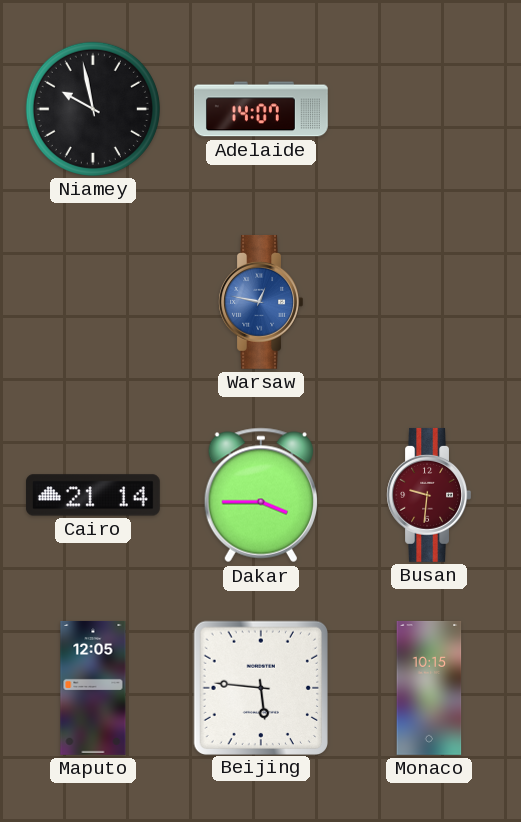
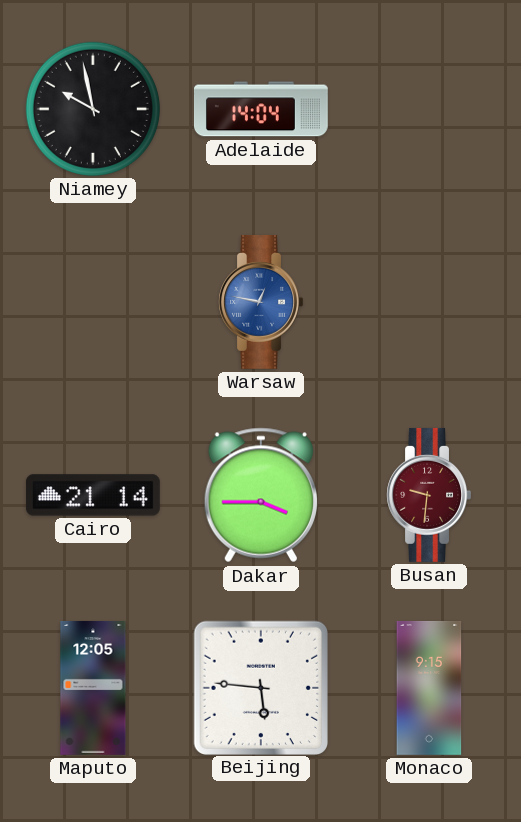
Adelaide: 14:07 -> 14:04 (261, 109)
Monaco: 10:15 -> 9:15 (429, 688)
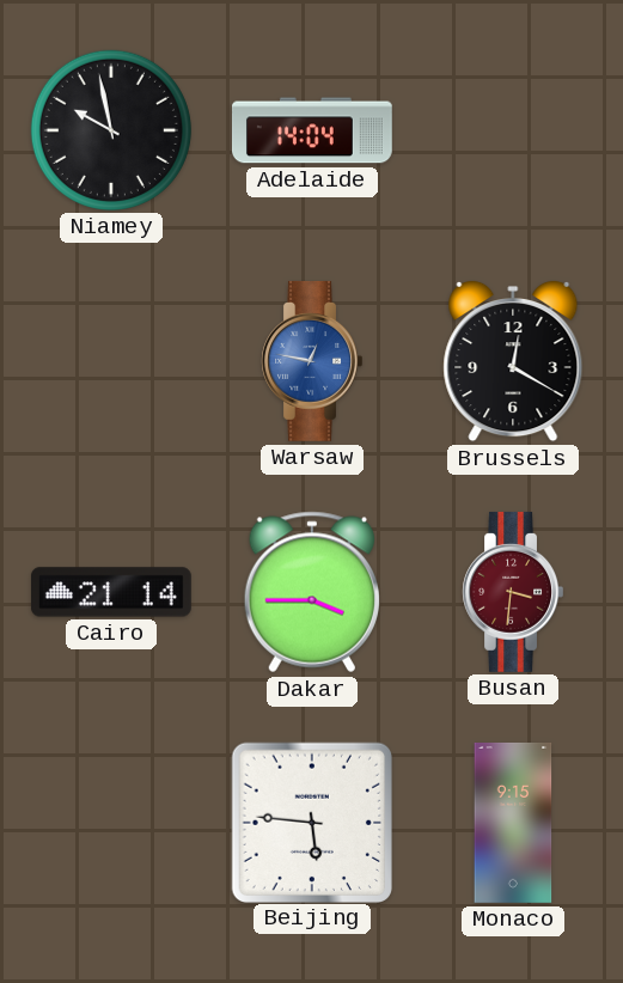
Brussels: none -> 12:20 (513, 361)
Busan: 9:31 -> 3:31 (513, 592)
Maputo: 12:05 -> none (93, 688)
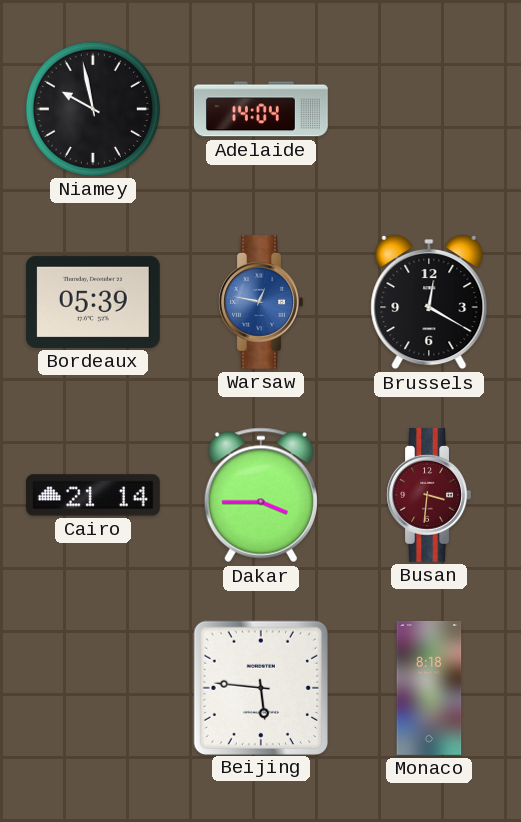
Bordeaux: none -> 05:39 (93, 302)
Monaco: 9:15 -> 8:18 (429, 688)
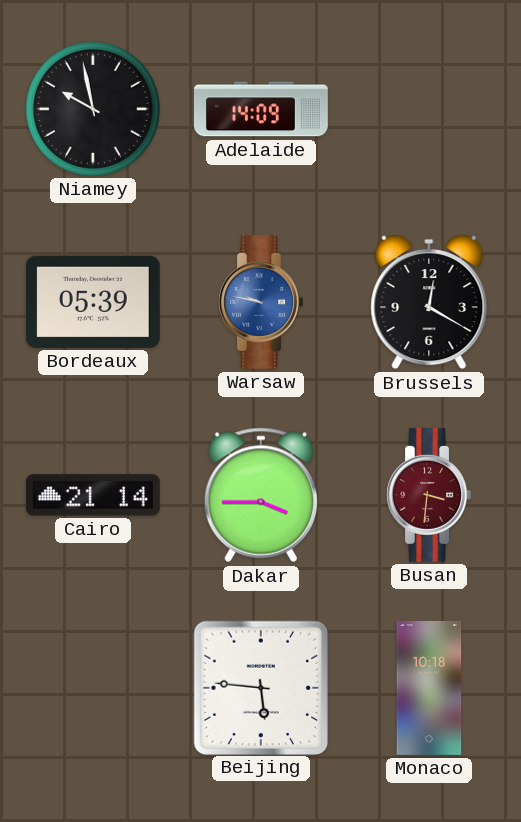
Adelaide: 14:04 -> 14:09 (261, 109)
Warsaw: 12:47 -> 9:47 (261, 302)
Monaco: 8:18 -> 10:18 (429, 688)
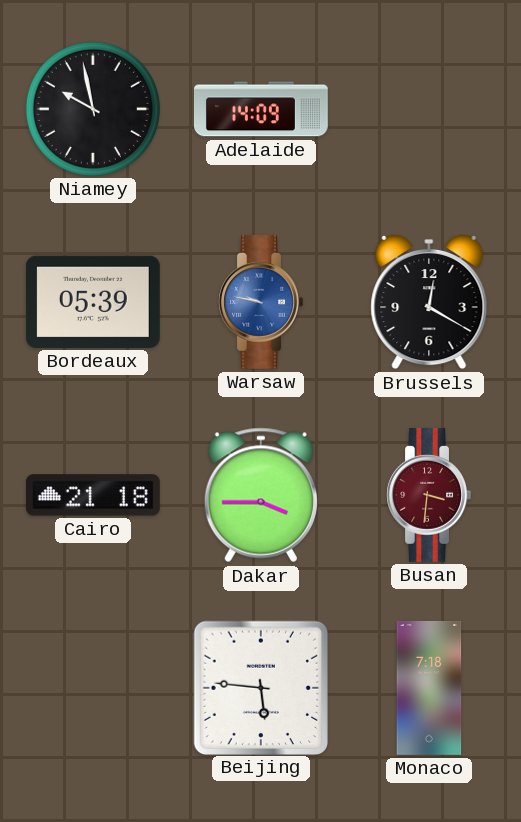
Cairo: 21:14 -> 21:18 (93, 495)
Monaco: 10:18 -> 7:18 (429, 688)
